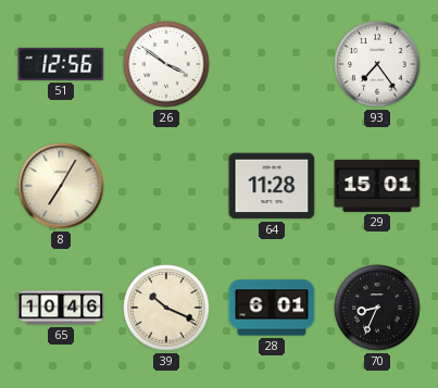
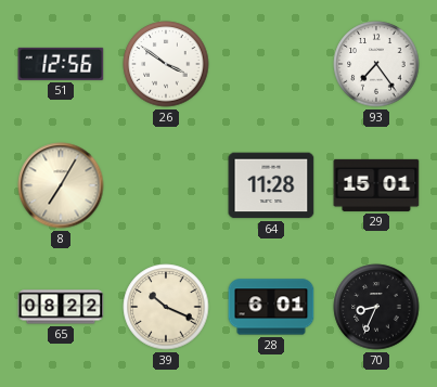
65: 10:46 -> 08:22 (61, 307)
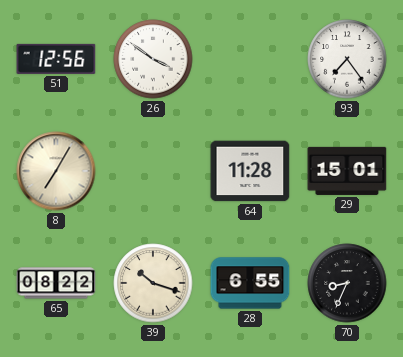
39: 10:19 -> 10:18 (153, 283)
28: 6:01 -> 6:55 (250, 283)
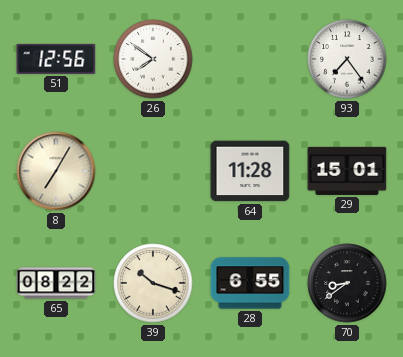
26: 3:51 -> 7:51 (153, 59)
70: 8:34 -> 8:39 (347, 283)
